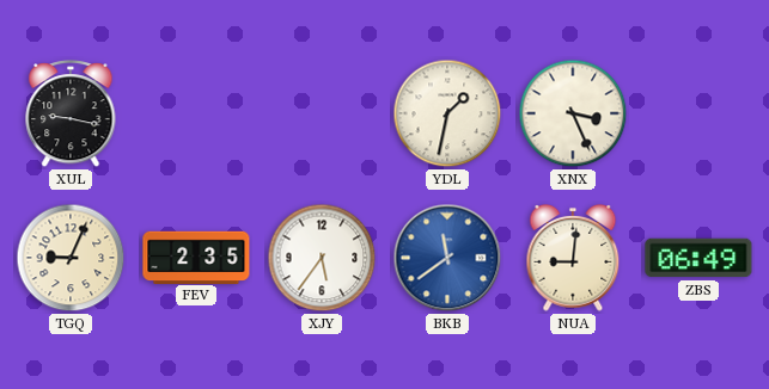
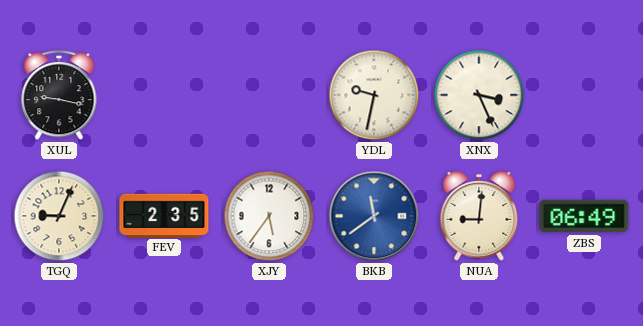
YDL: 1:32 -> 9:32 (374, 95)
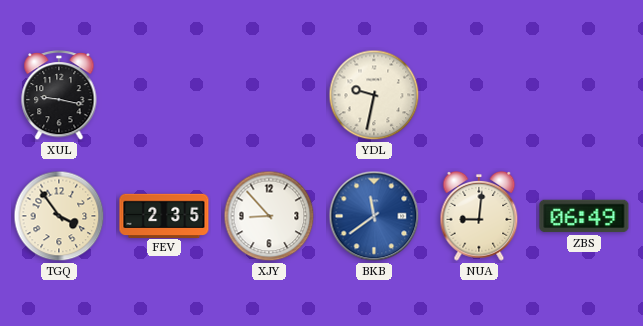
XNX: 3:26 -> none (479, 95)
TGQ: 9:04 -> 3:54 (59, 216)
XJY: 5:36 -> 8:53 (269, 216)
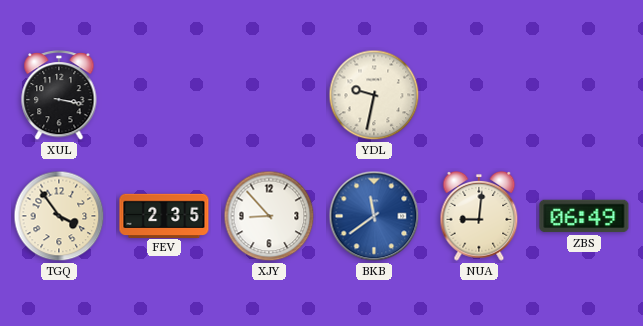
XUL: 9:17 -> 3:17 (59, 96)
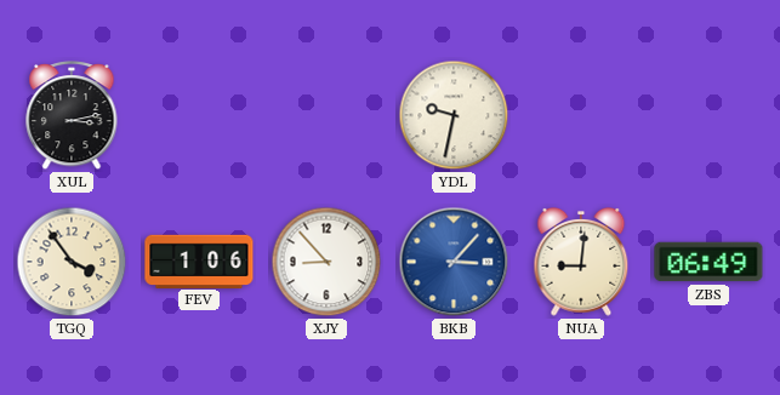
XUL: 3:17 -> 3:13 (72, 116)
FEV: 2:35 -> 1:06 (199, 261)
BKB: 11:39 -> 3:07 (454, 262)
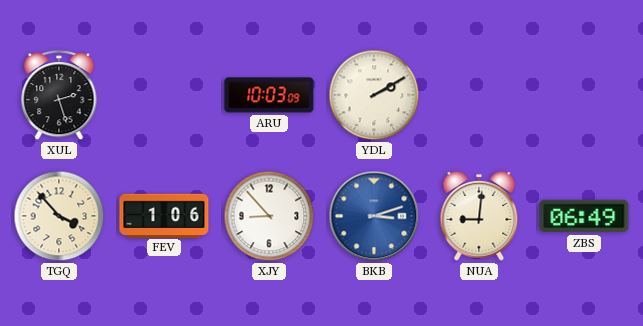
XUL: 3:13 -> 2:27 (59, 96)
ARU: none -> 10:03 (269, 95)
YDL: 9:32 -> 2:10 (374, 95)
TGQ: 3:54 -> 3:53 (59, 216)
BKB: 3:07 -> 3:12 (374, 216)
